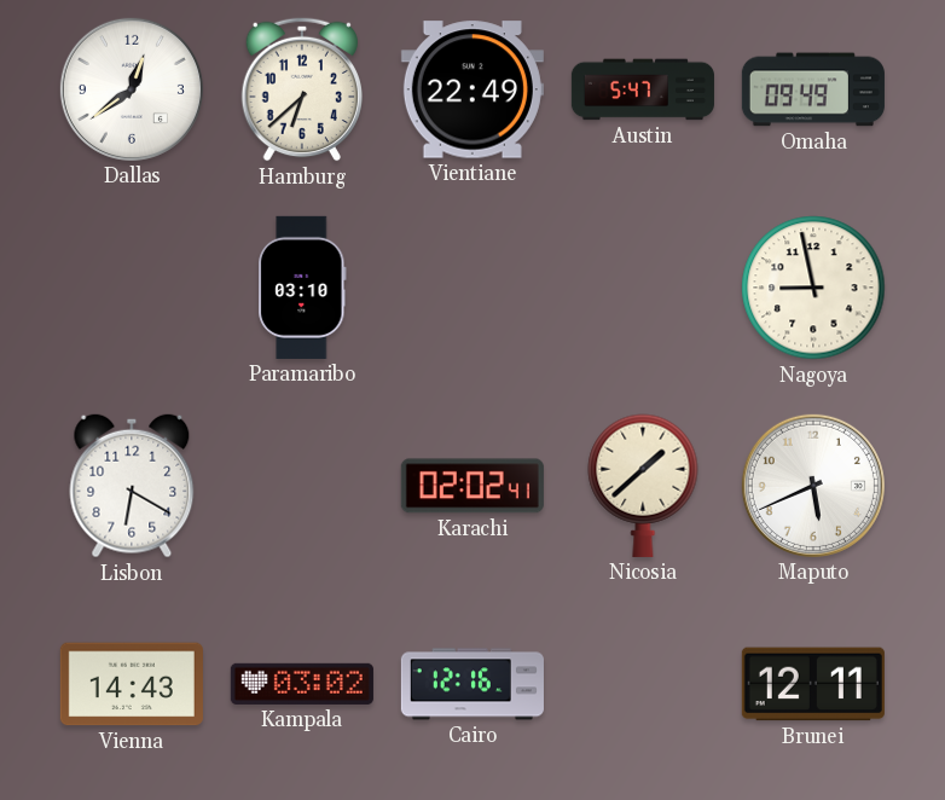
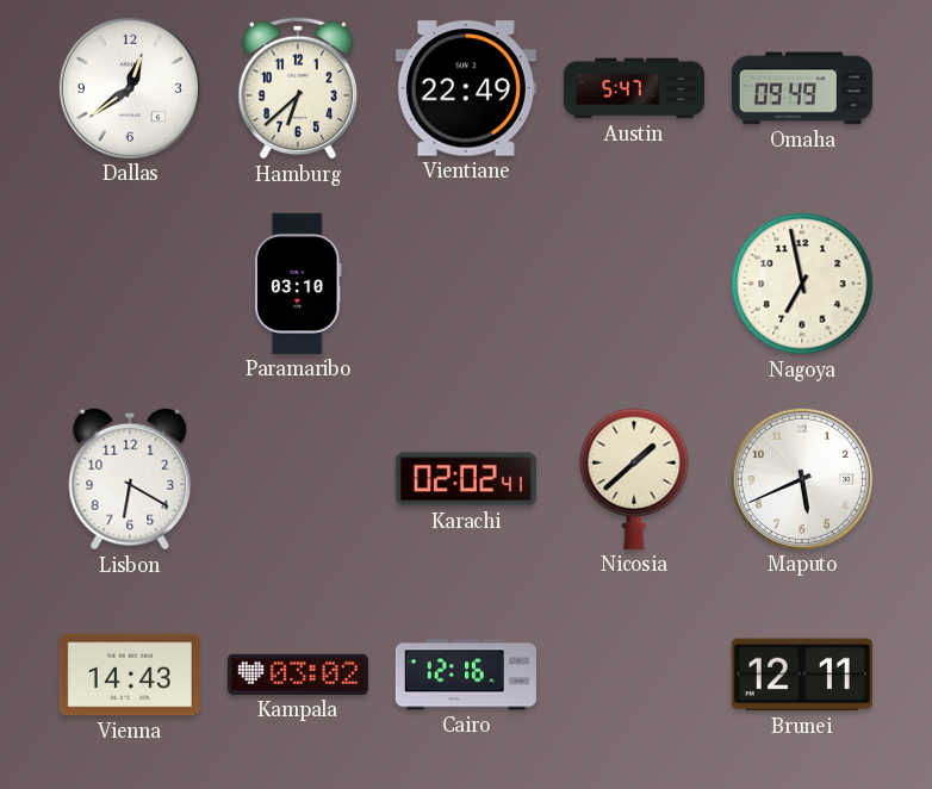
Nagoya: 8:58 -> 6:58 (802, 284)
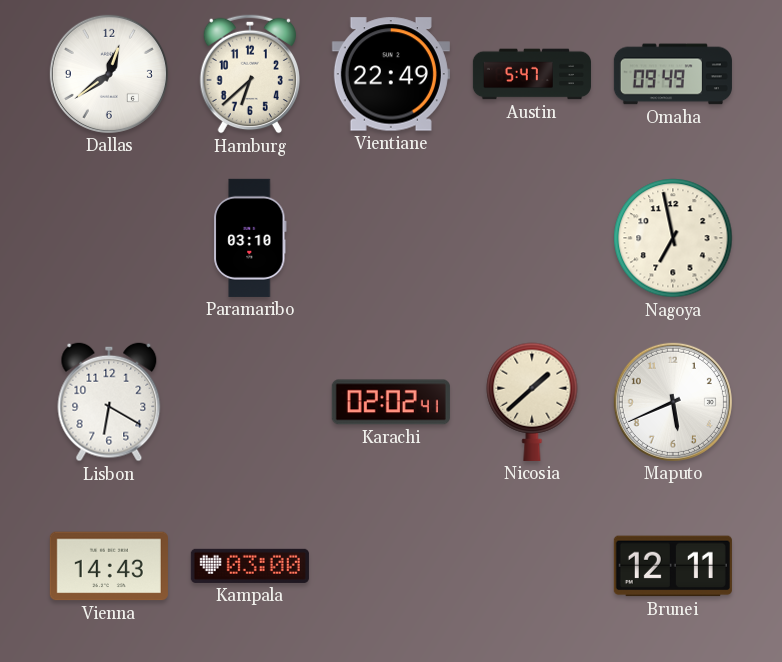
Kampala: 03:02 -> 03:00 (250, 566)
Cairo: 12:16 -> none (466, 675)
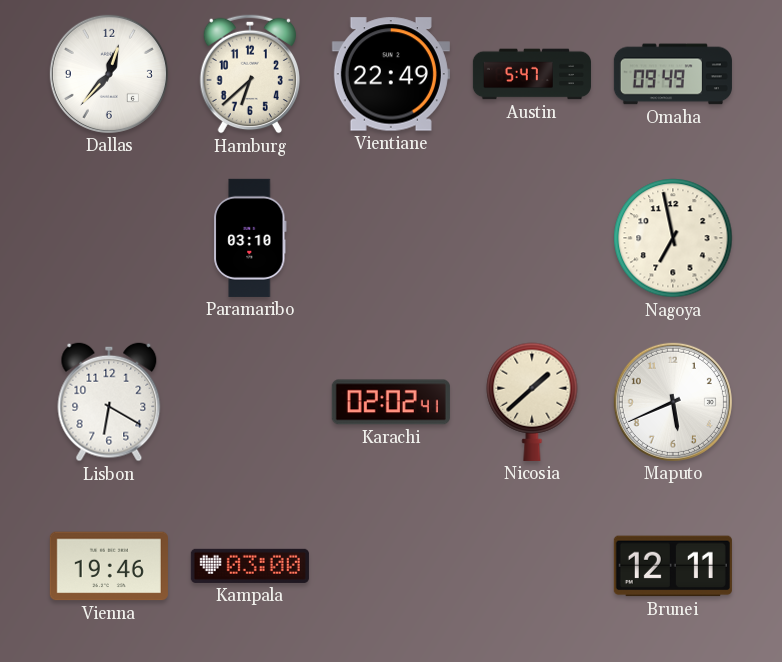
Dallas: 12:39 -> 12:37 (109, 74)
Vienna: 14:43 -> 19:46 (109, 566)
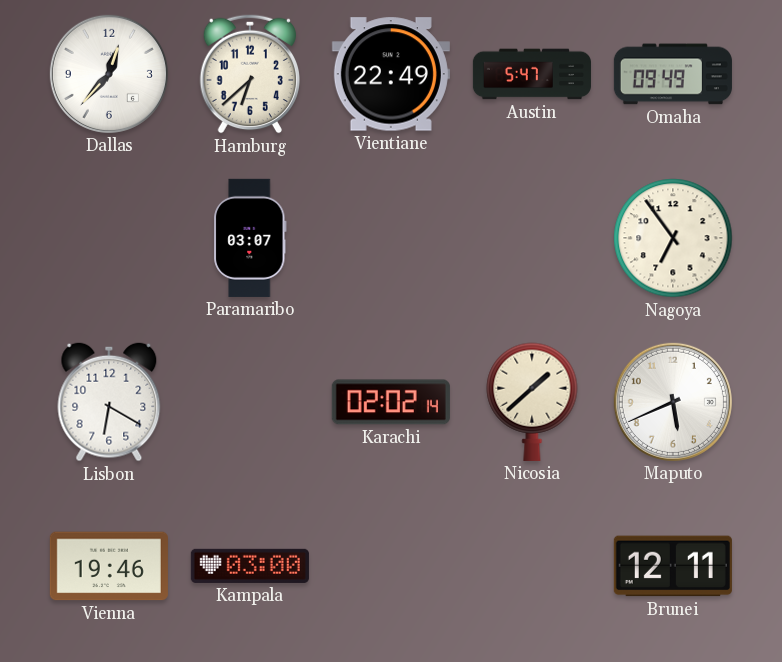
Paramaribo: 03:10 -> 03:07 (251, 238)
Nagoya: 6:58 -> 6:54 (673, 238)
Karachi: 02:02:41 -> 02:02:14 (391, 402)
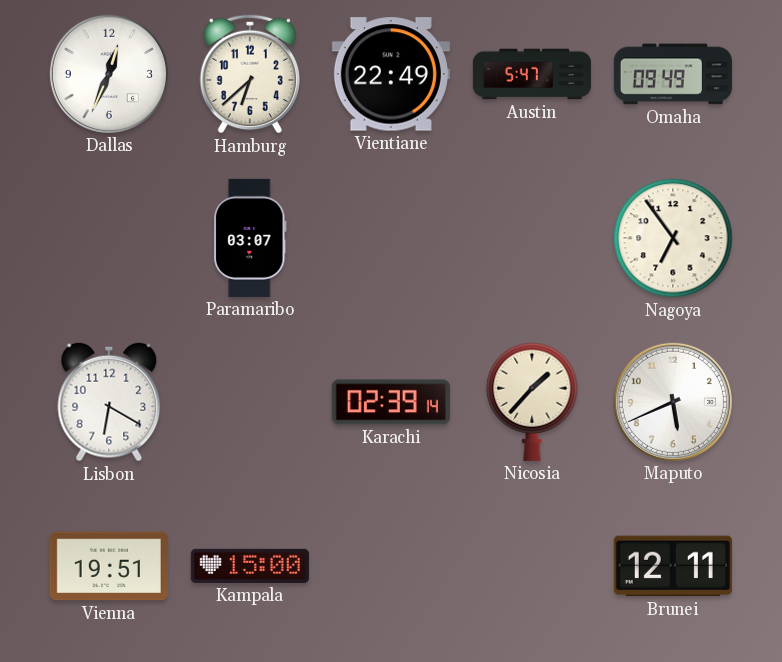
Dallas: 12:37 -> 12:34 (109, 74)
Karachi: 02:02 -> 02:39 (391, 402)
Nicosia: 1:38 -> 1:37 (532, 402)
Vienna: 19:46 -> 19:51 (109, 566)
Kampala: 03:00 -> 15:00 (250, 566)
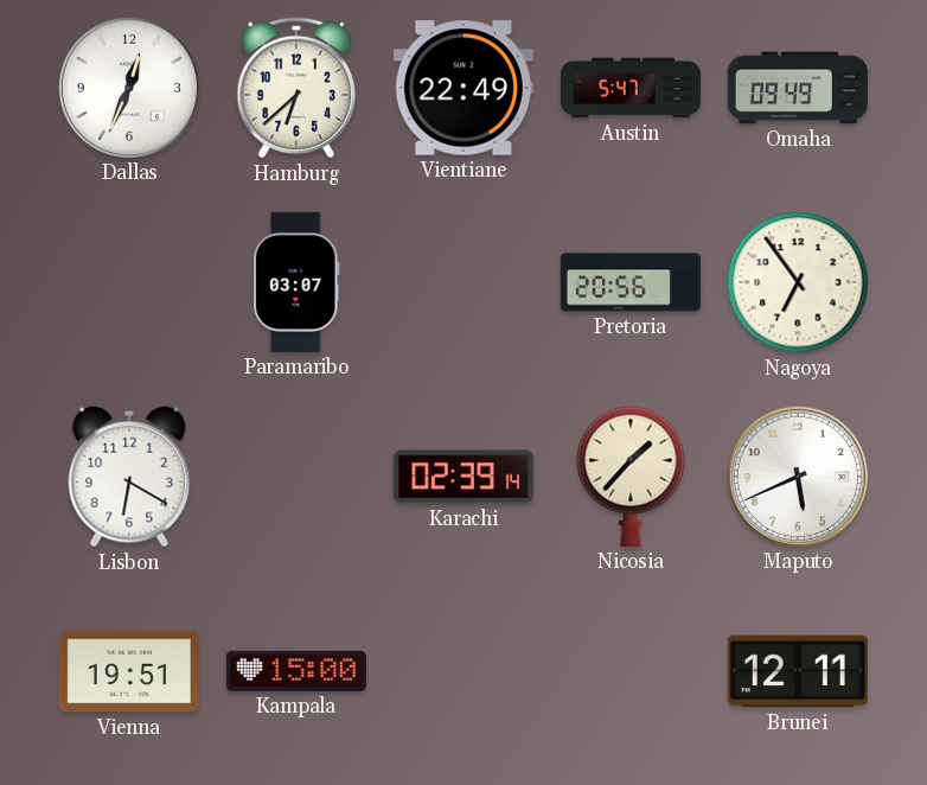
Pretoria: none -> 20:56 (631, 282)
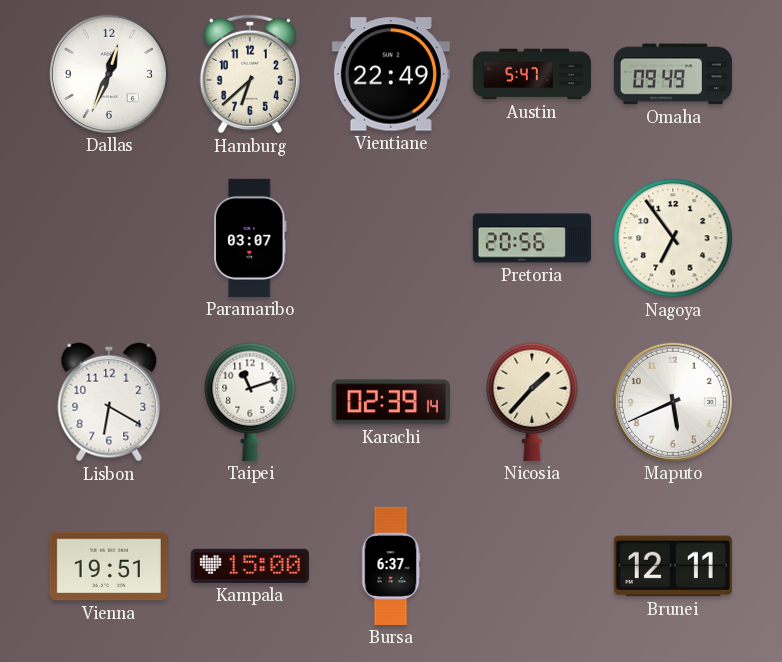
Taipei: none -> 11:12 (250, 402)
Bursa: none -> 6:37 (391, 566)
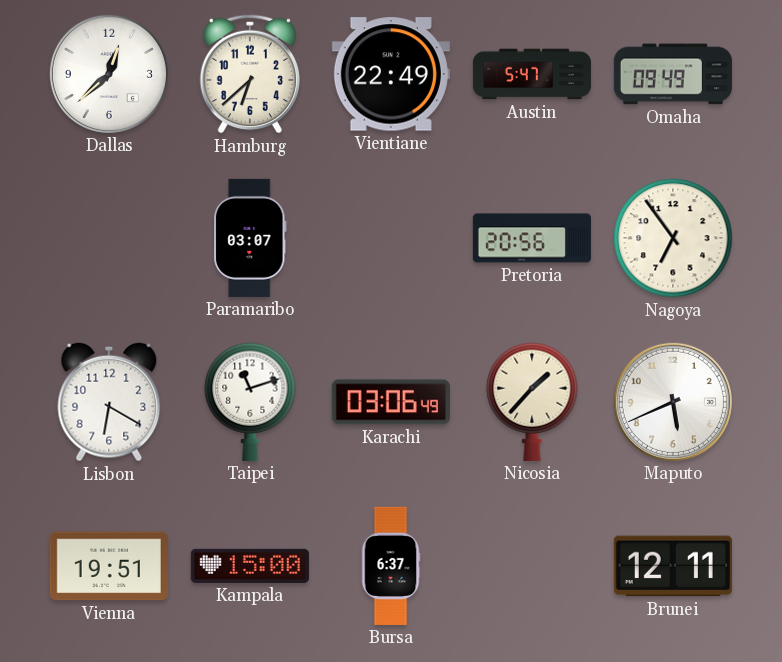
Dallas: 12:34 -> 12:38 (109, 74)
Karachi: 02:39 -> 03:06 (391, 402)
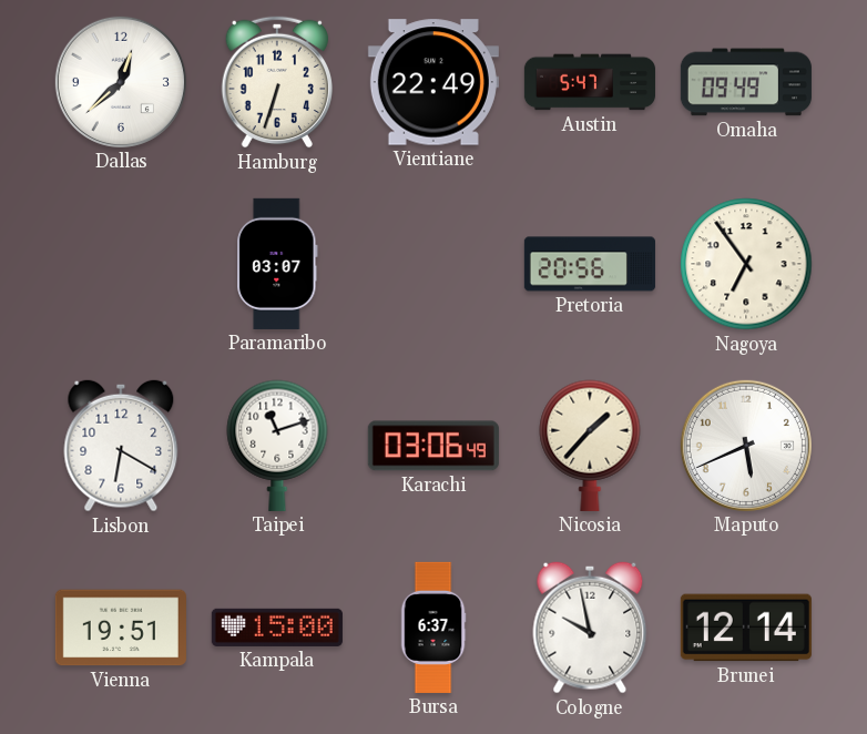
Hamburg: 6:38 -> 6:33 (276, 82)
Cologne: none -> 9:58 (590, 628)
Brunei: 12:11 -> 12:14 (746, 628)
